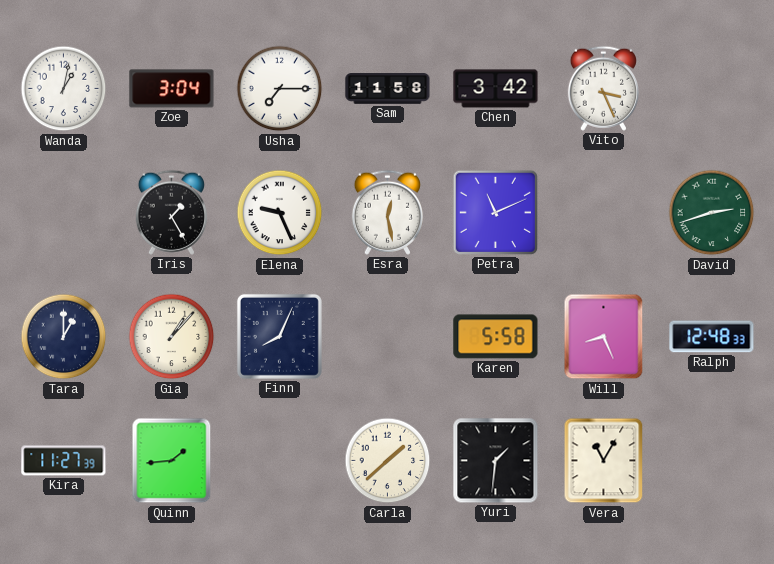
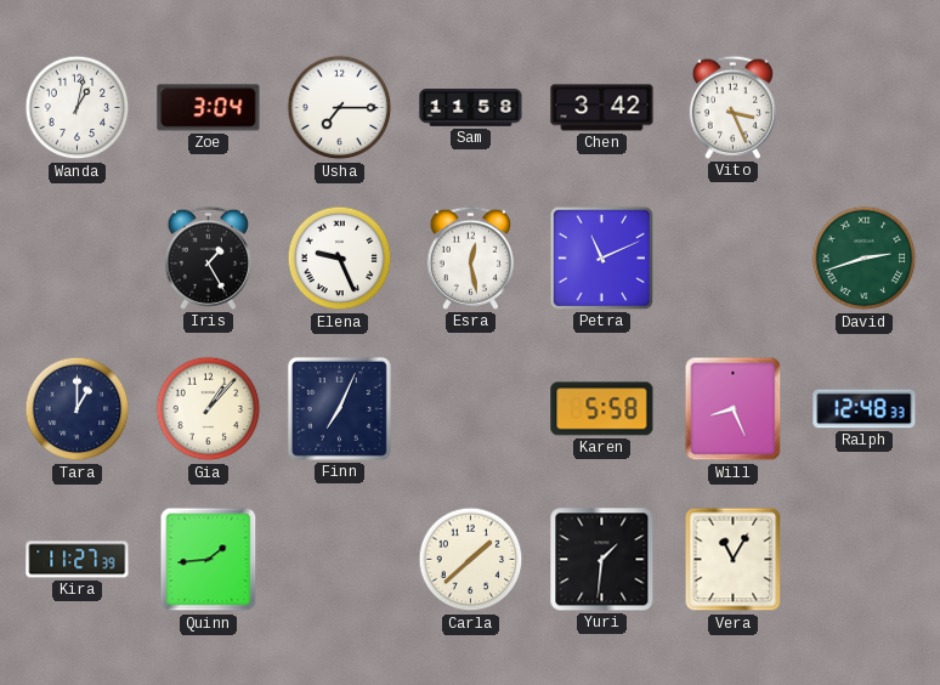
Finn: 8:04 -> 7:04 (339, 408)
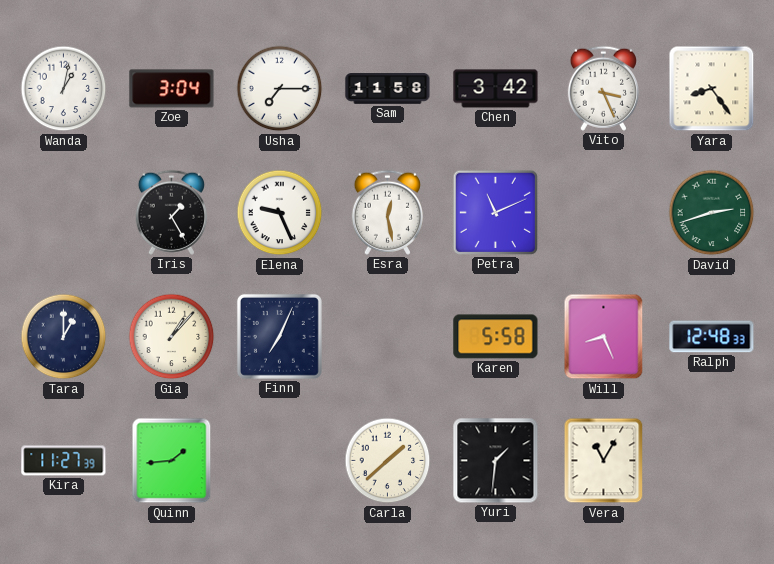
Yara: none -> 8:24 (712, 89)
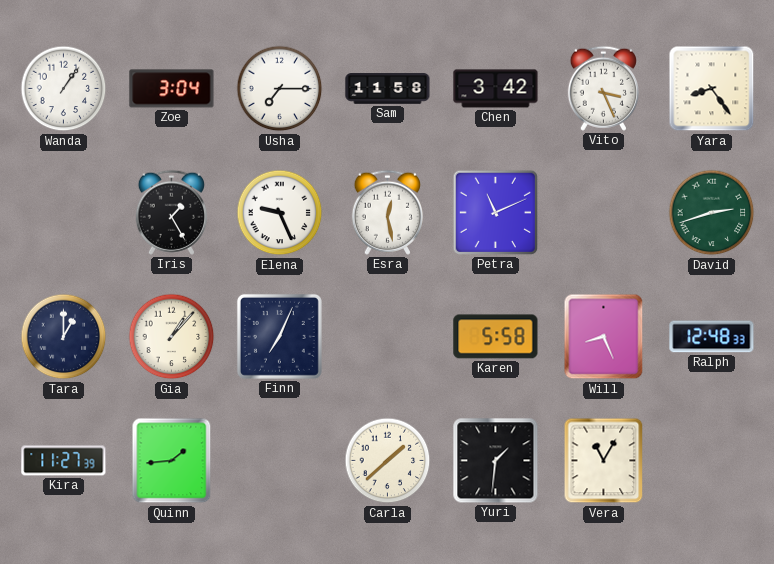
Wanda: 1:02 -> 1:06 (64, 89)
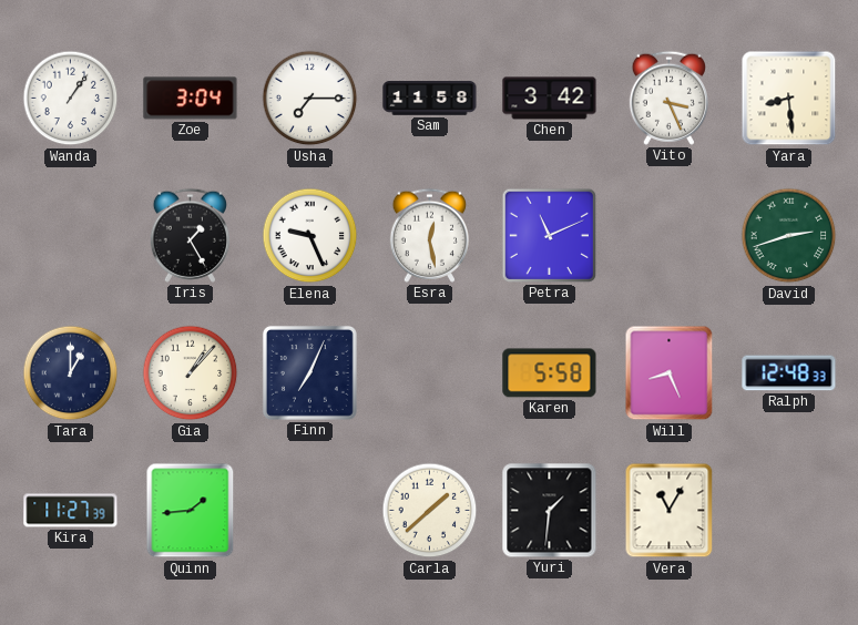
Yara: 8:24 -> 8:29 (789, 99)
